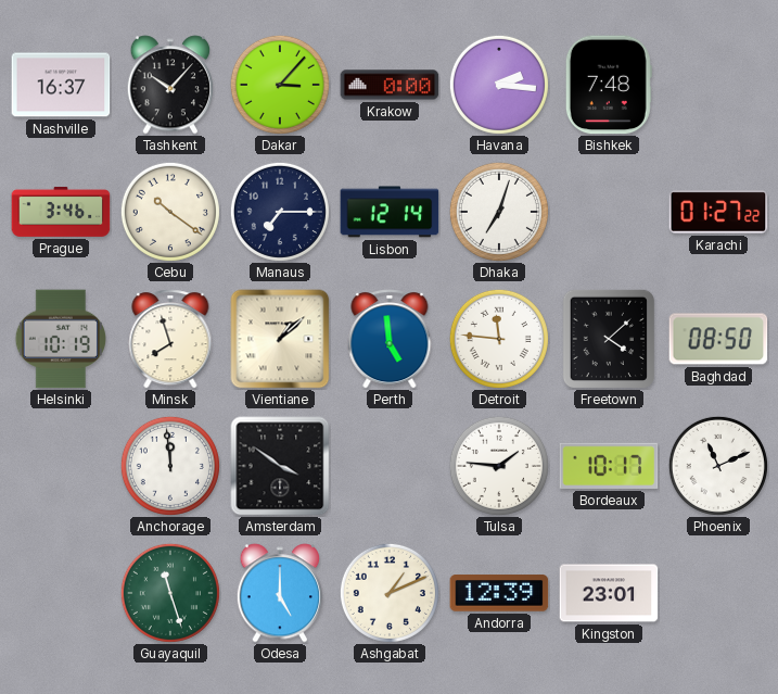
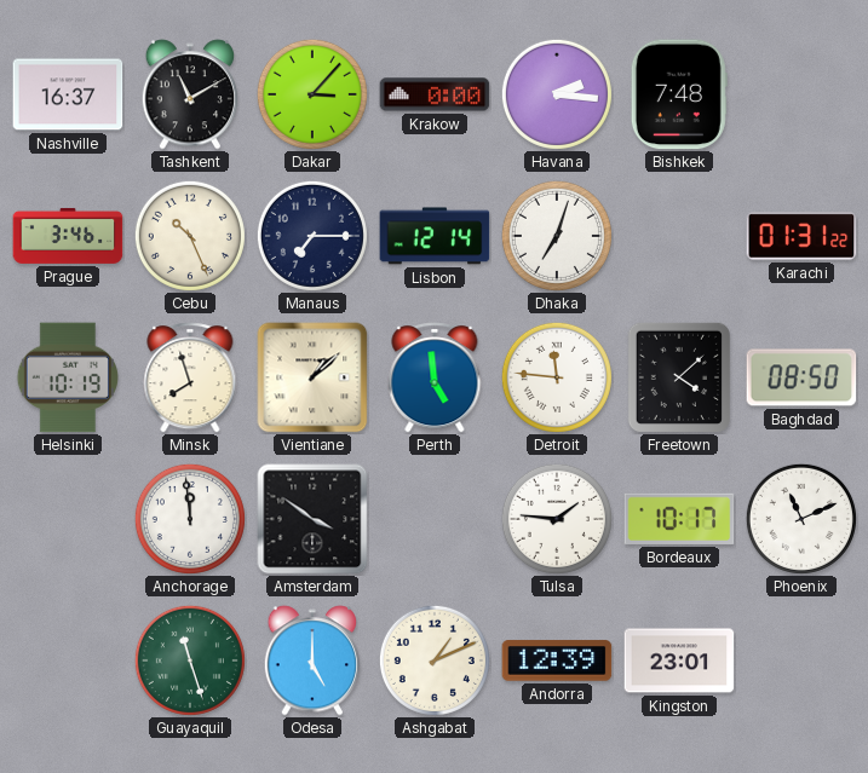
Tashkent: 10:07 -> 11:10 (190, 94)
Cebu: 10:21 -> 10:26 (190, 236)
Karachi: 01:27 -> 01:31 (801, 236)
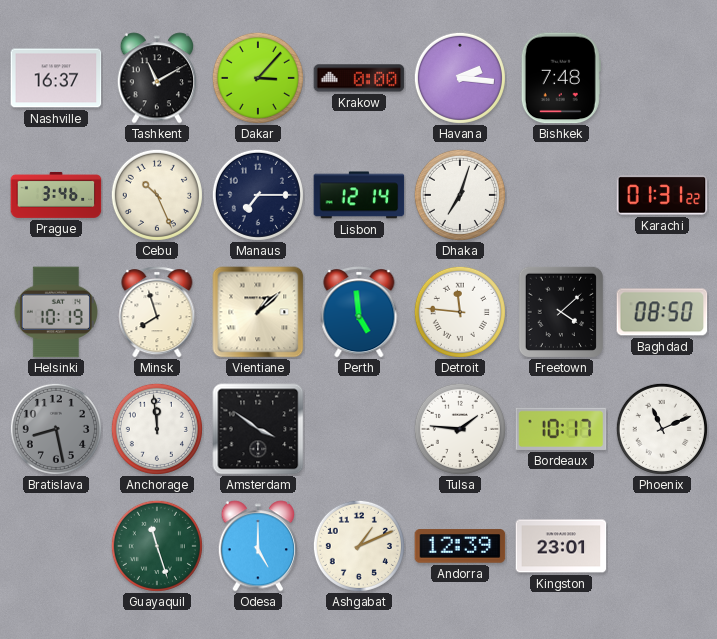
Bratislava: none -> 8:28 (56, 429)
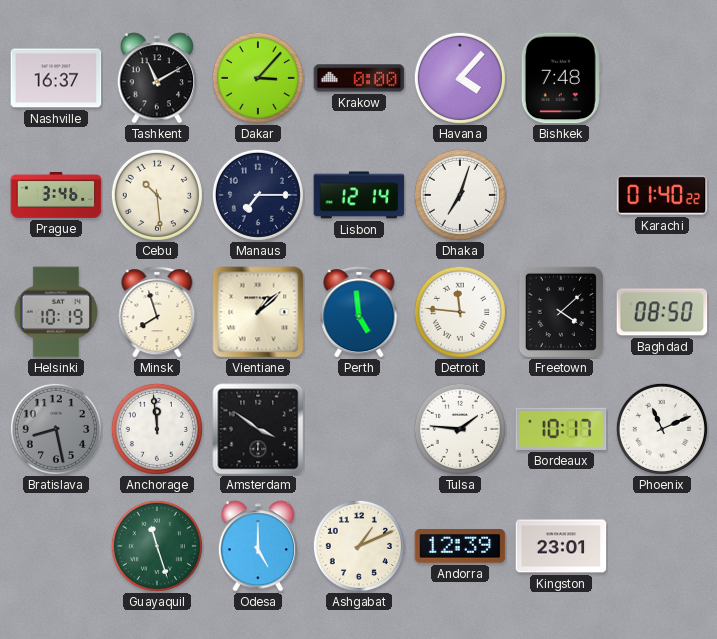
Havana: 2:16 -> 4:07 (460, 78)
Cebu: 10:26 -> 10:29 (157, 195)
Karachi: 01:31 -> 01:40 (662, 195)
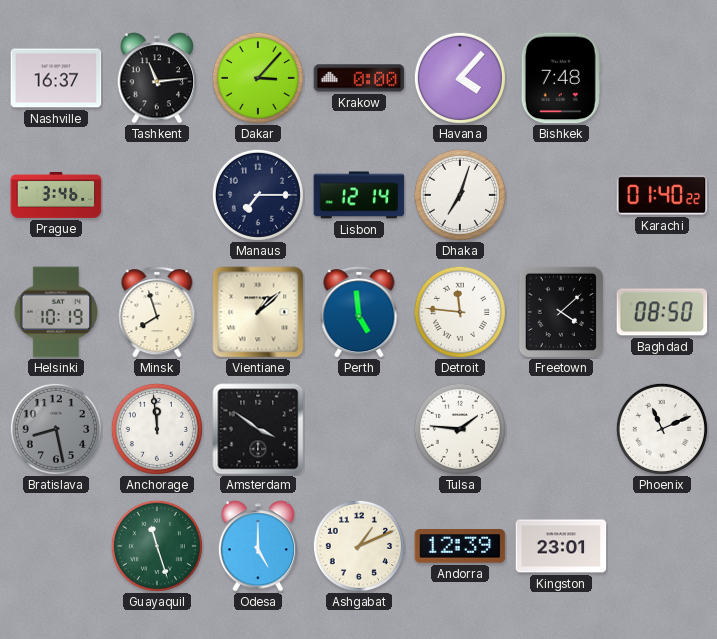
Tashkent: 11:10 -> 11:14 (157, 78)
Cebu: 10:29 -> none (157, 195)
Bordeaux: 10:17 -> none (561, 429)
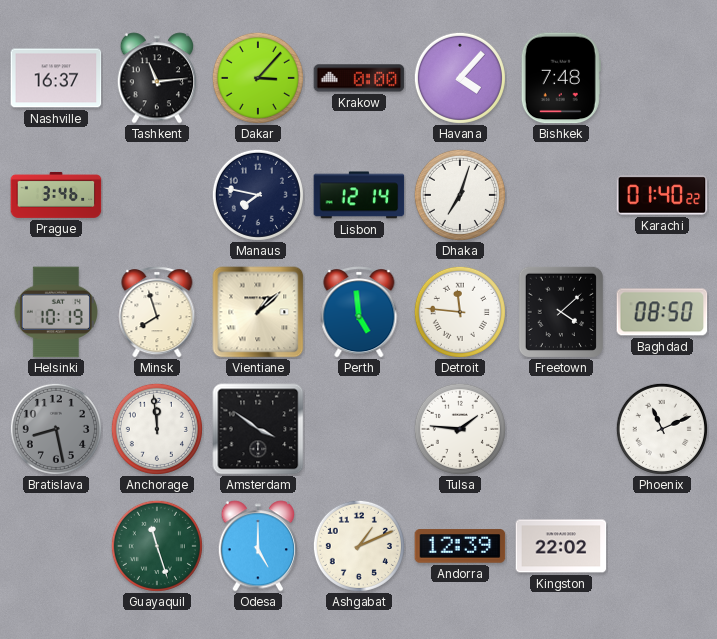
Manaus: 7:15 -> 7:47 (258, 195)
Kingston: 23:01 -> 22:02 (561, 546)
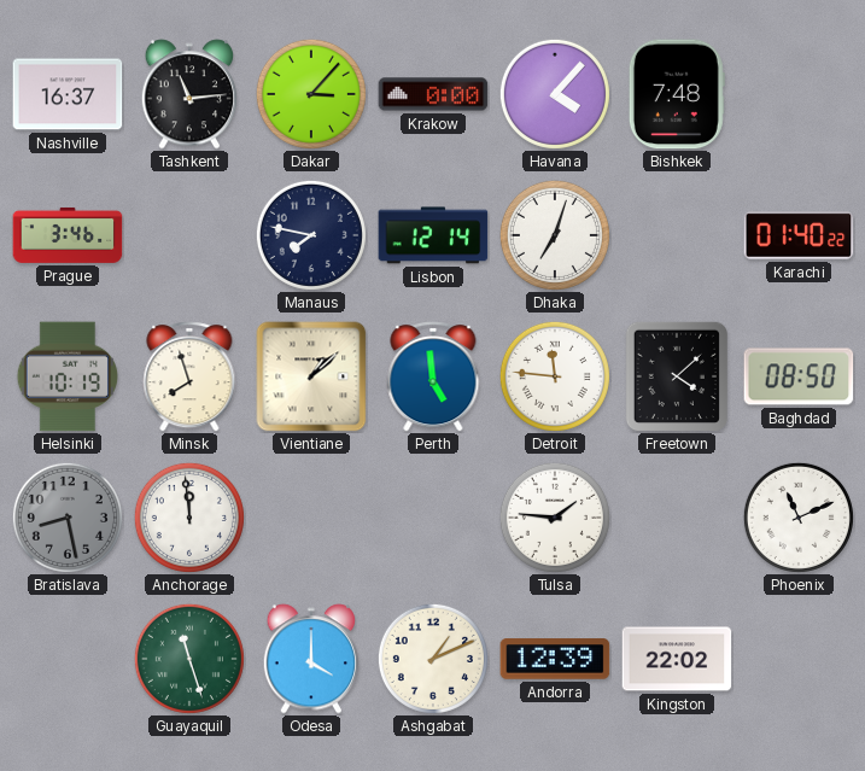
Amsterdam: 3:51 -> none (258, 429)
Odesa: 5:00 -> 4:00 (311, 659)
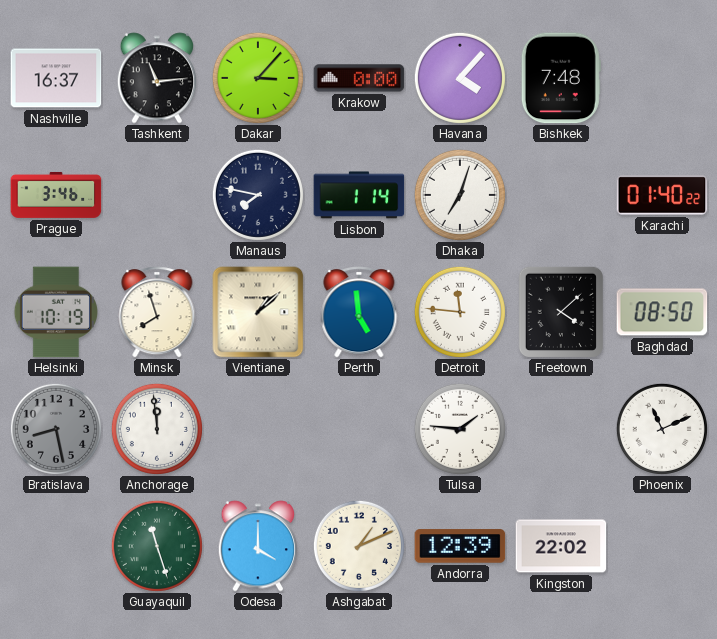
Lisbon: 12:14 -> 1:14 (359, 195)
